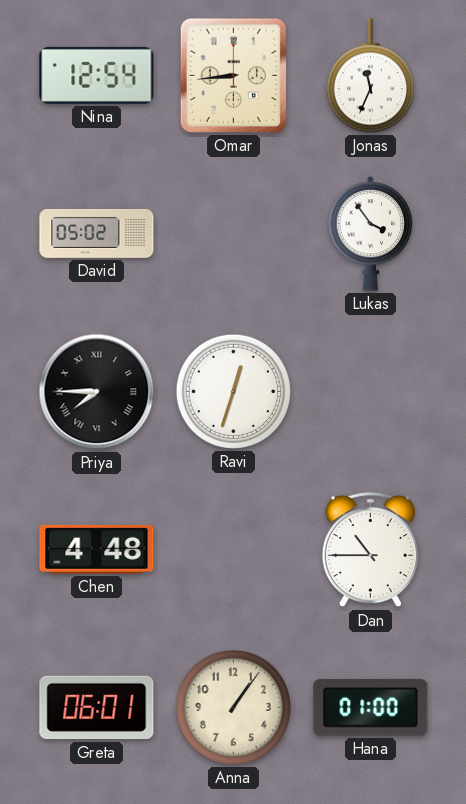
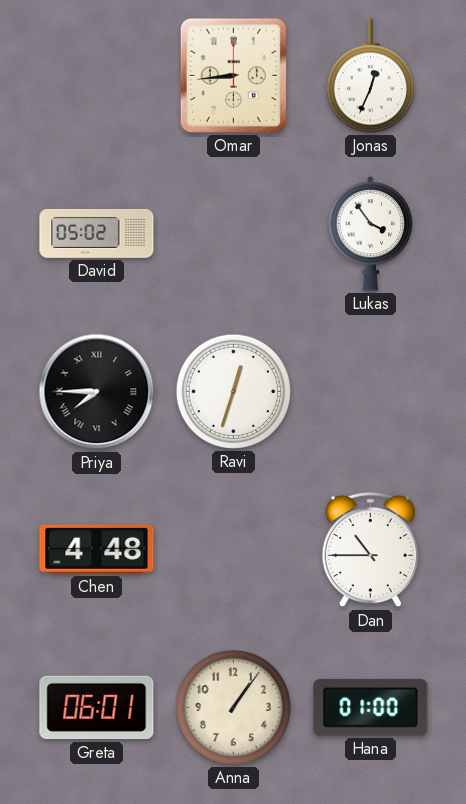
Nina: 12:54 -> none (97, 75)
Jonas: 11:34 -> 12:34 (370, 76)
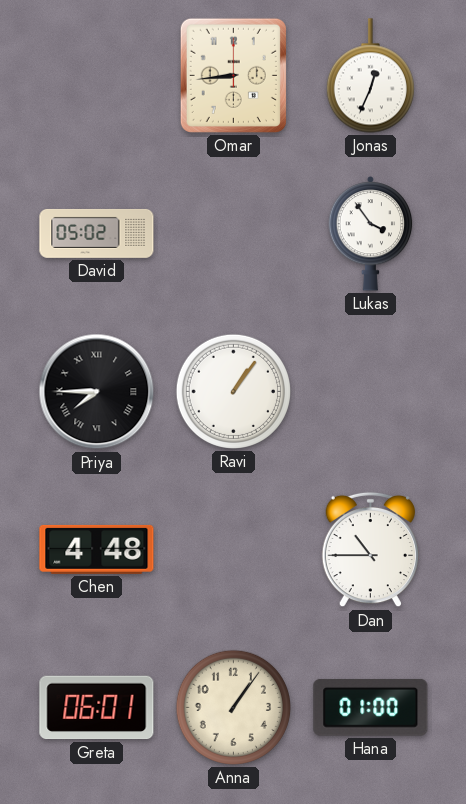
Ravi: 12:33 -> 1:06 (233, 391)
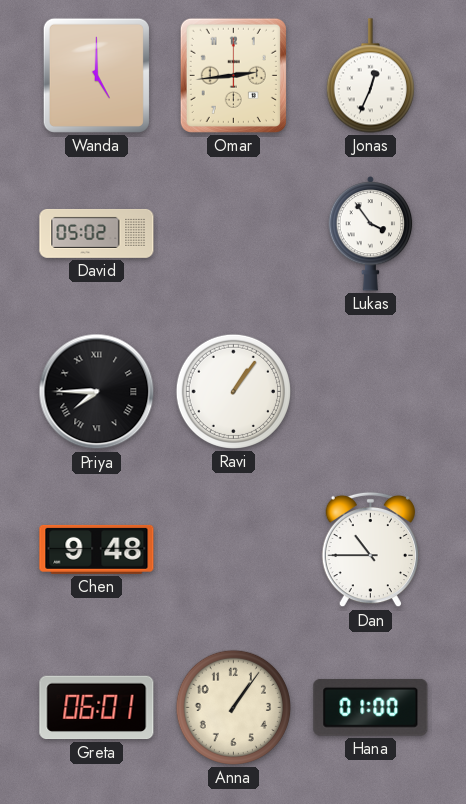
Wanda: none -> 5:00 (96, 75)
Omar: 8:44 -> 2:44 (233, 75)
Chen: 4:48 -> 9:48 (97, 549)
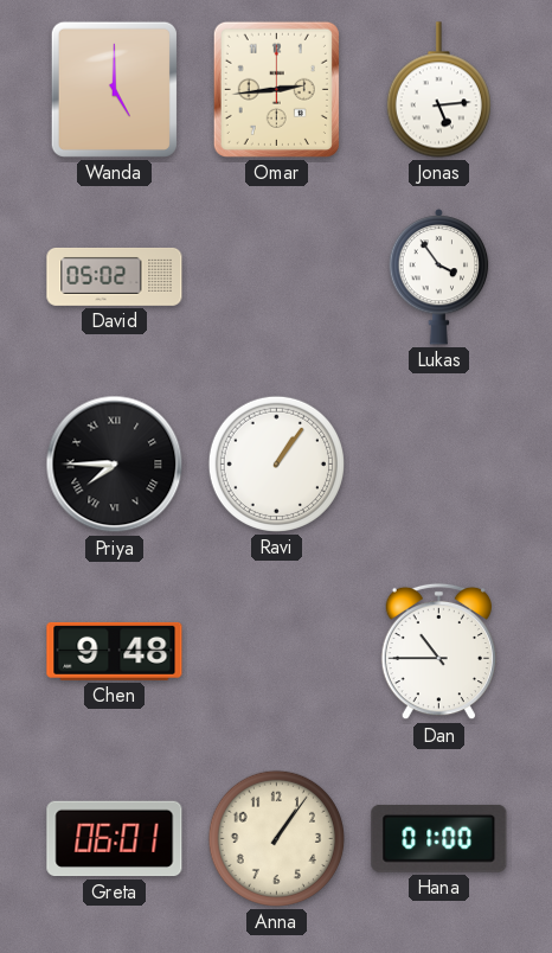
Jonas: 12:34 -> 5:14 (438, 90)
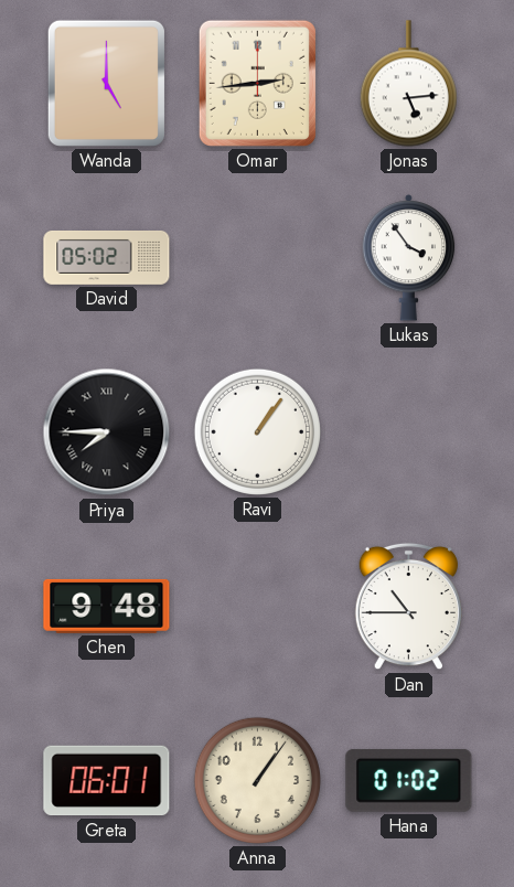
Hana: 01:00 -> 01:02 (409, 780)
